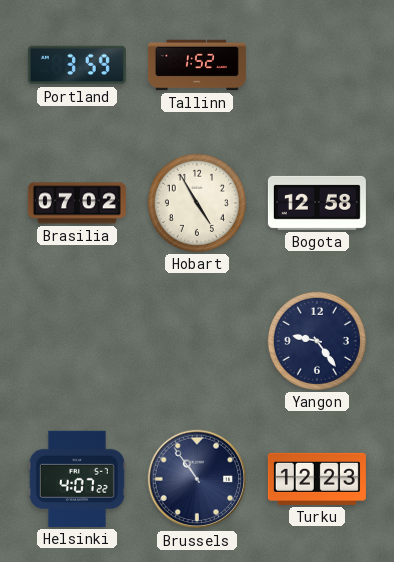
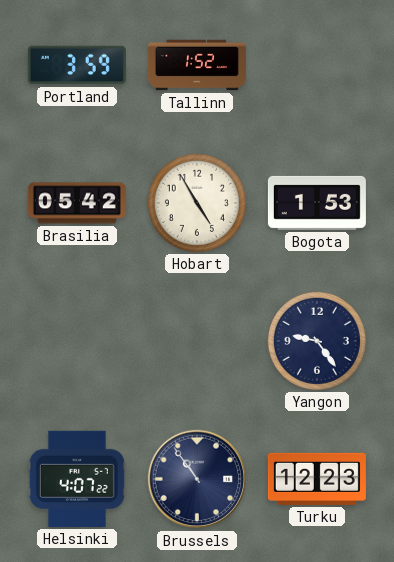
Brasilia: 07:02 -> 05:42 (77, 203)
Bogota: 12:58 -> 1:53 (317, 203)
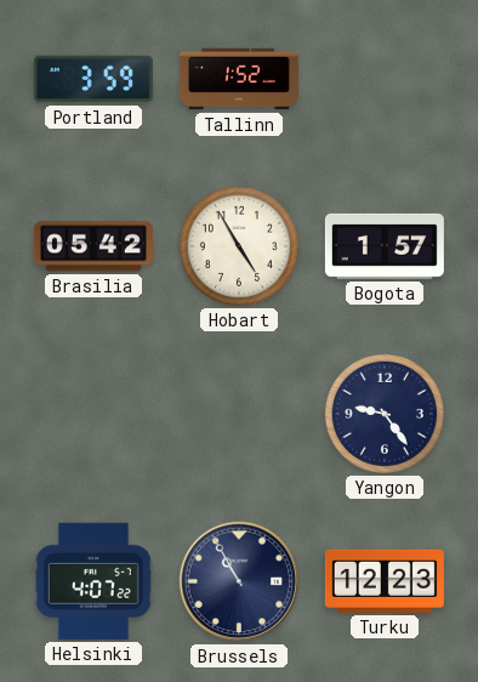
Bogota: 1:53 -> 1:57 (385, 246)
Brussels: 10:54 -> 10:55 (239, 581)
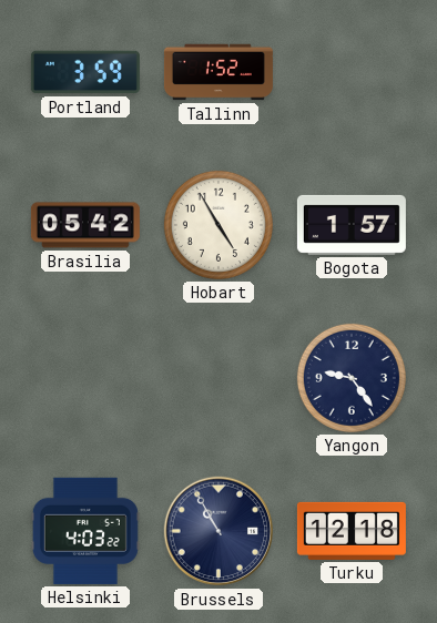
Helsinki: 4:07 -> 4:03 (85, 531)
Turku: 12:23 -> 12:18 (352, 531)
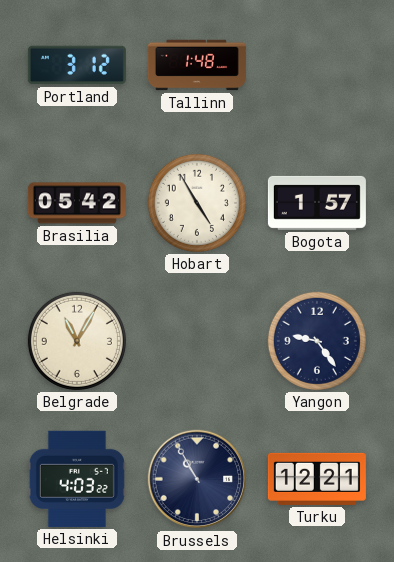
Portland: 3:59 -> 3:12 (77, 65)
Tallinn: 1:52 -> 1:48 (197, 65)
Belgrade: none -> 11:05 (77, 341)
Turku: 12:18 -> 12:21 (317, 479)
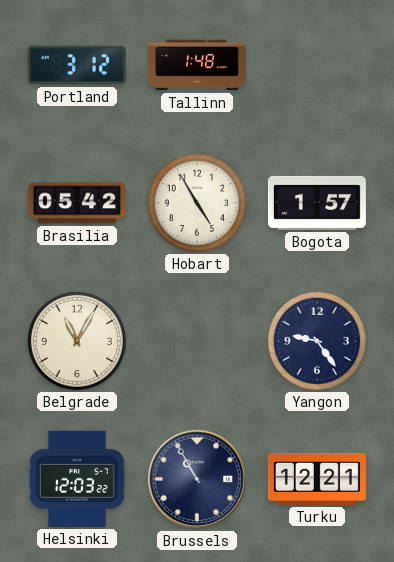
Helsinki: 4:03 -> 12:03 (77, 479)
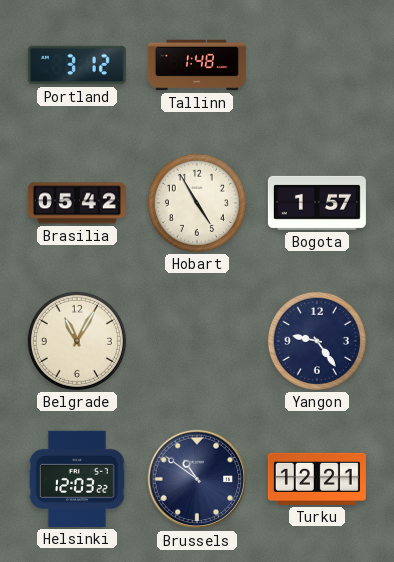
Brussels: 10:55 -> 10:51 (197, 479)
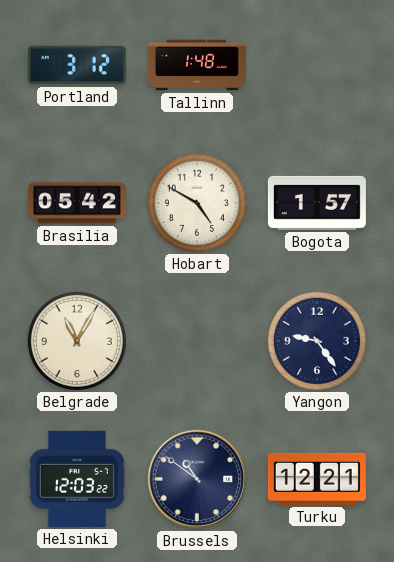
Hobart: 4:55 -> 4:50 (197, 203)
